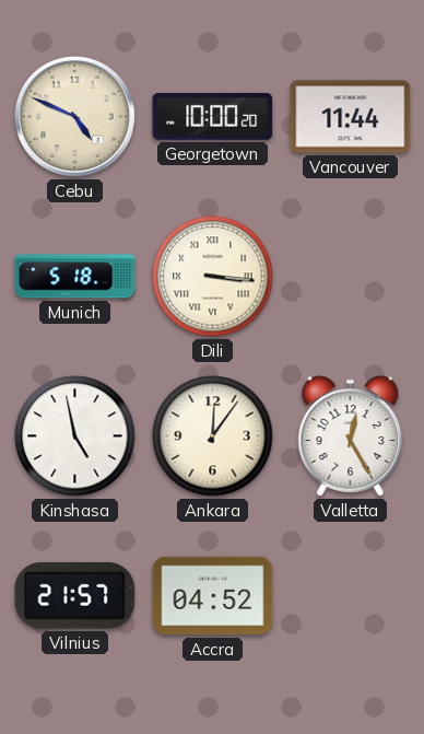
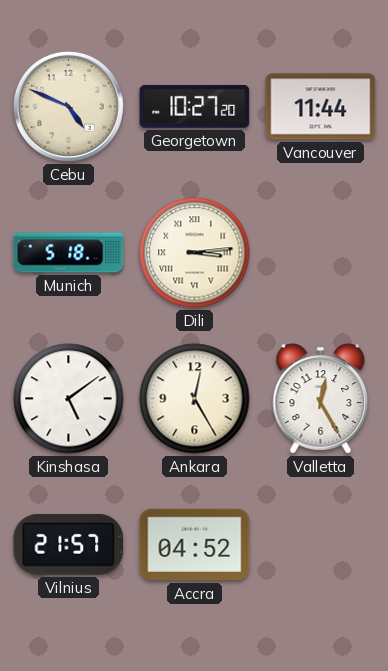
Georgetown: 10:00 -> 10:27 (195, 106)
Dili: 3:16 -> 3:14 (195, 253)
Kinshasa: 4:58 -> 5:09 (69, 399)
Ankara: 12:06 -> 12:25 (195, 399)
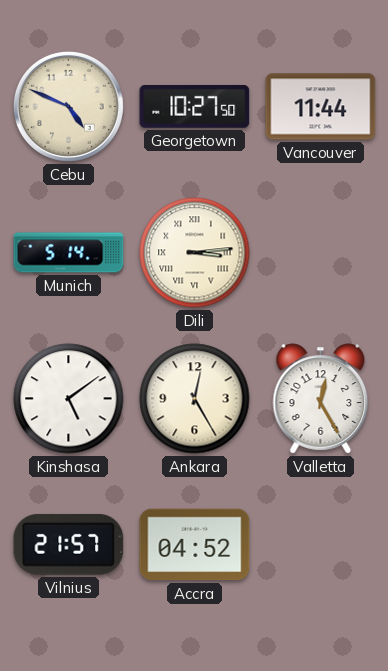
Georgetown: 10:27:20 -> 10:27:50 (195, 106)
Munich: 5:18 -> 5:14 (69, 253)
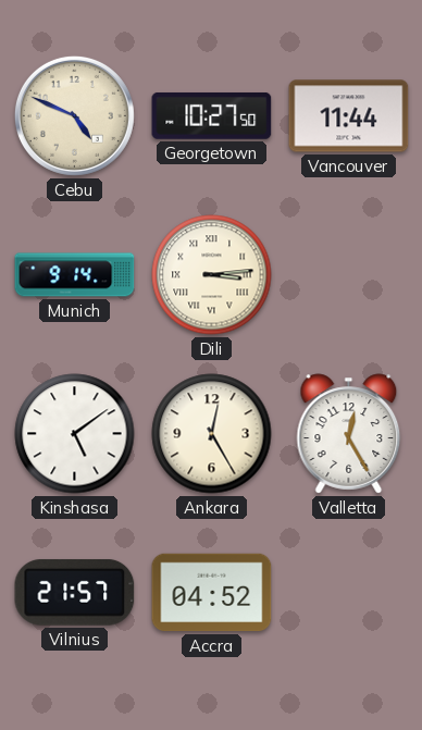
Munich: 5:14 -> 9:14 (75, 275)
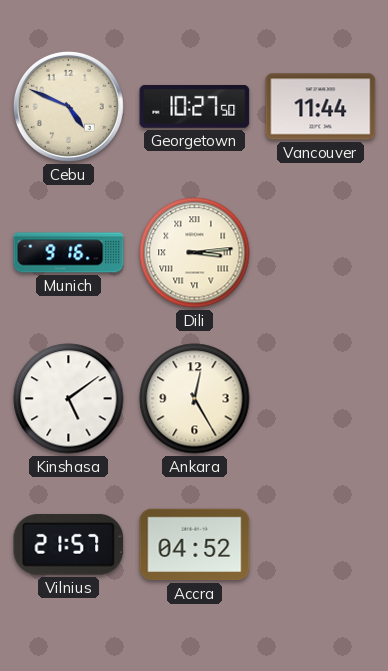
Munich: 9:14 -> 9:16 (69, 253)
Valletta: 12:25 -> none (349, 434)
